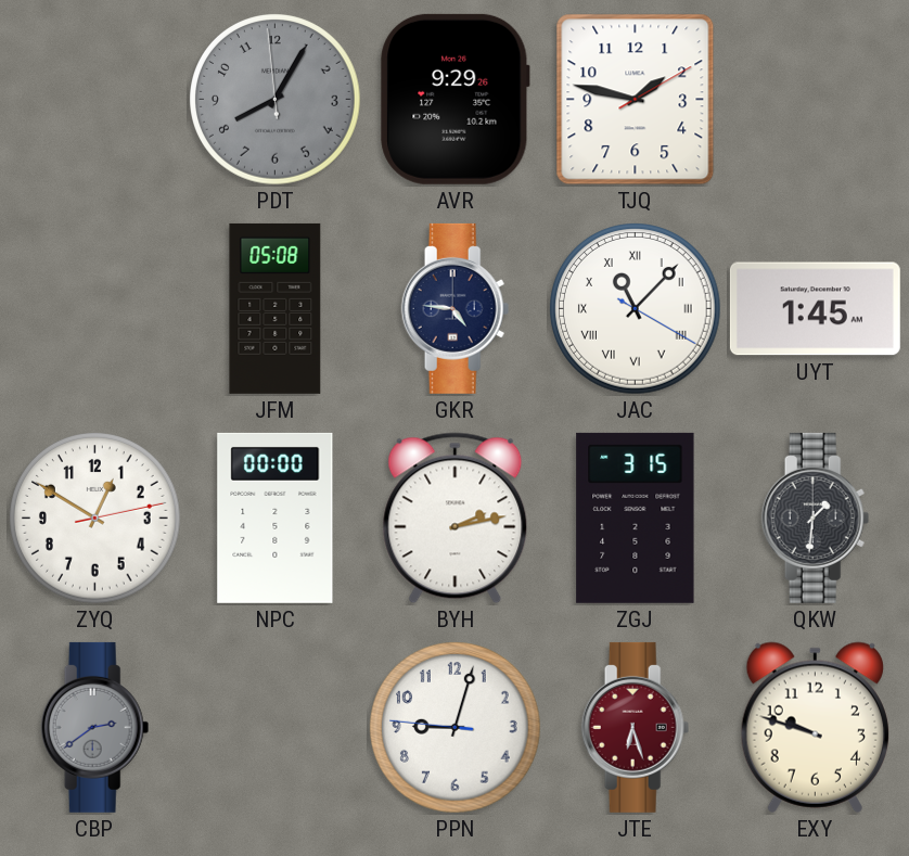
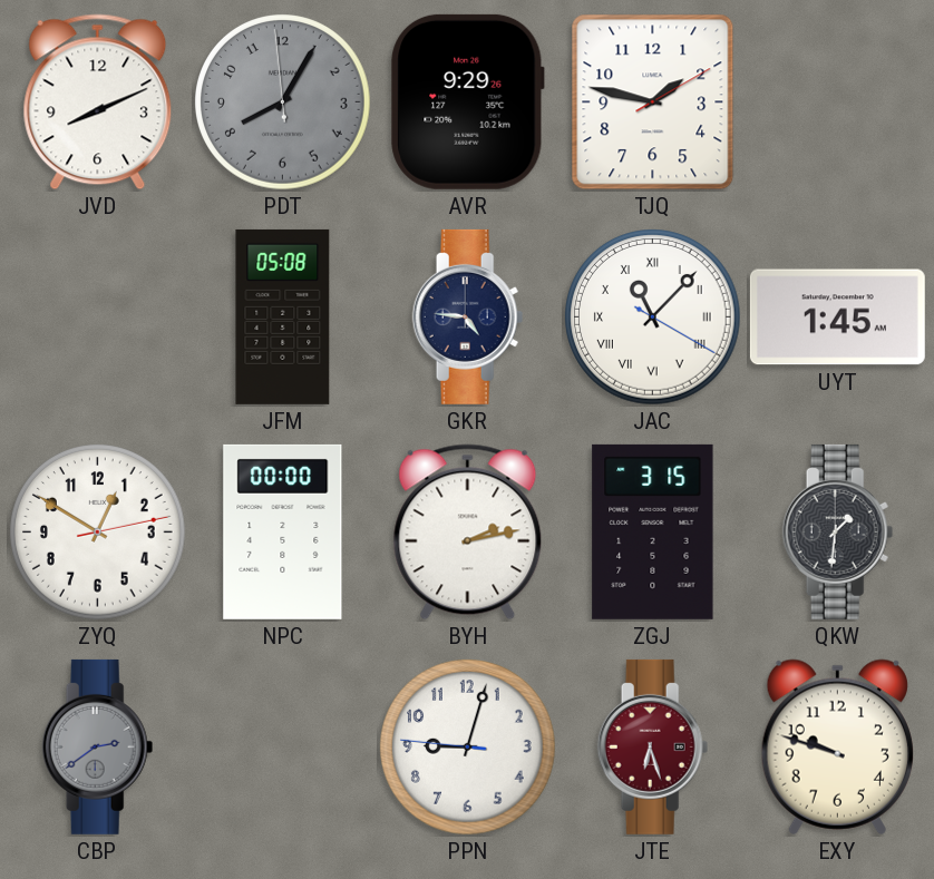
JVD: none -> 8:11 (98, 102)
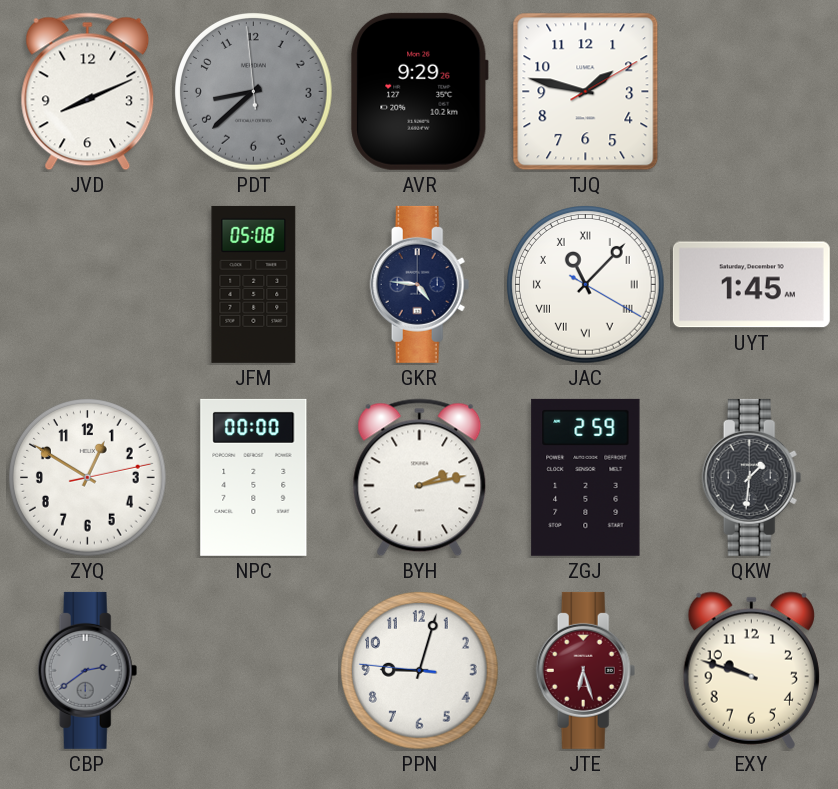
PDT: 8:04 -> 8:37 (254, 92)
ZGJ: 3:15 -> 2:59 (586, 477)
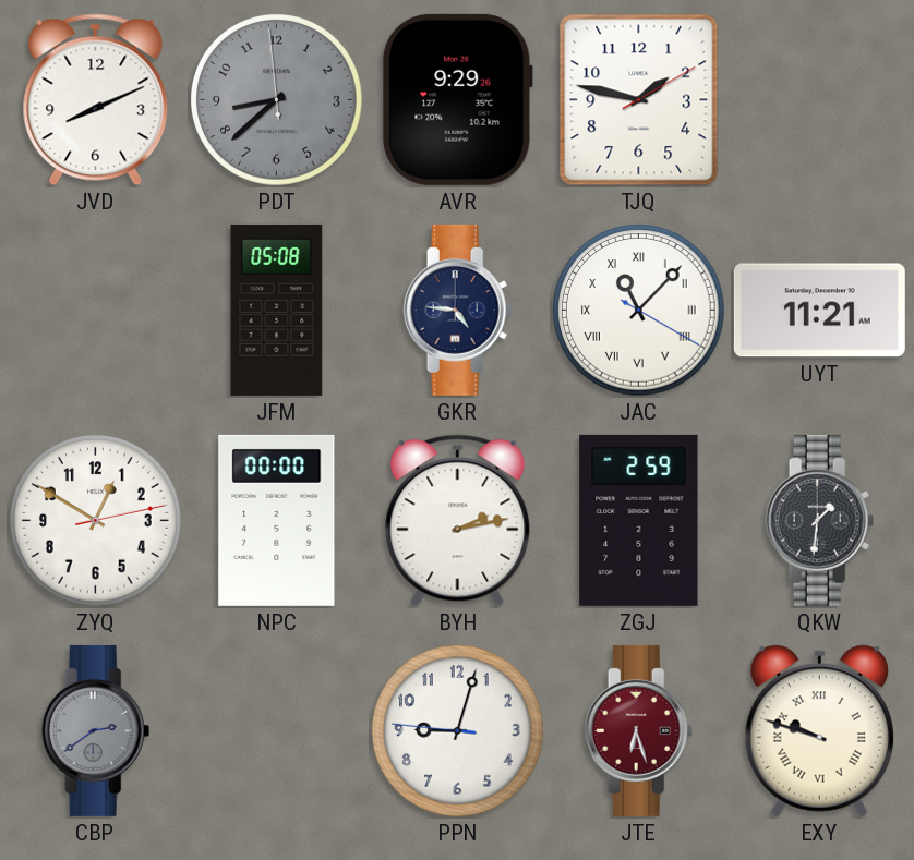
UYT: 1:45 -> 11:21 (819, 311)
EXY numerals: Arabic -> Roman (819, 730)
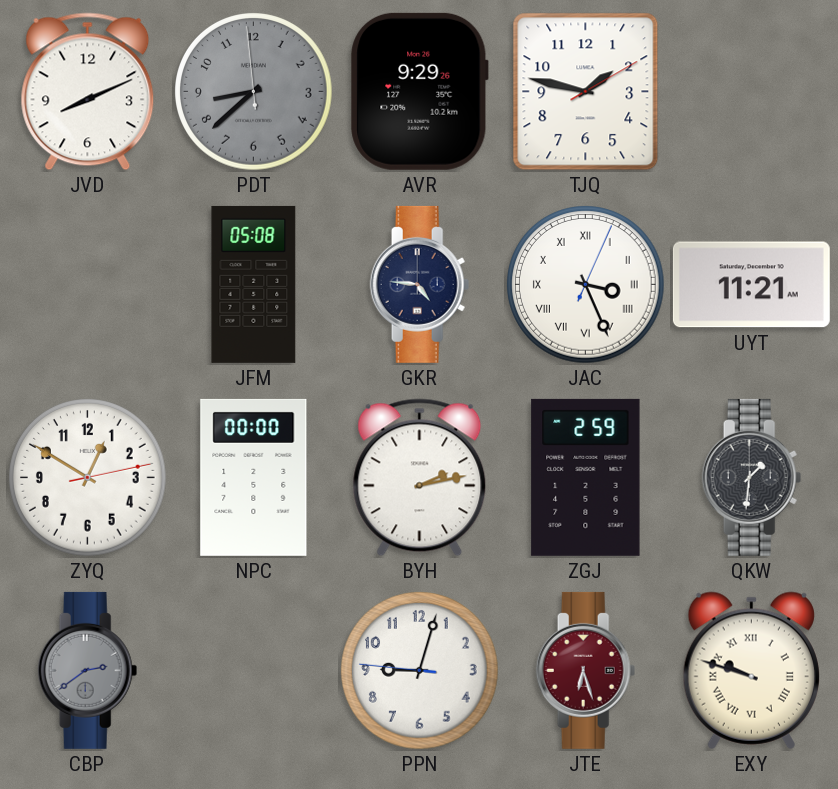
JAC: 11:07 -> 3:26 (586, 285)
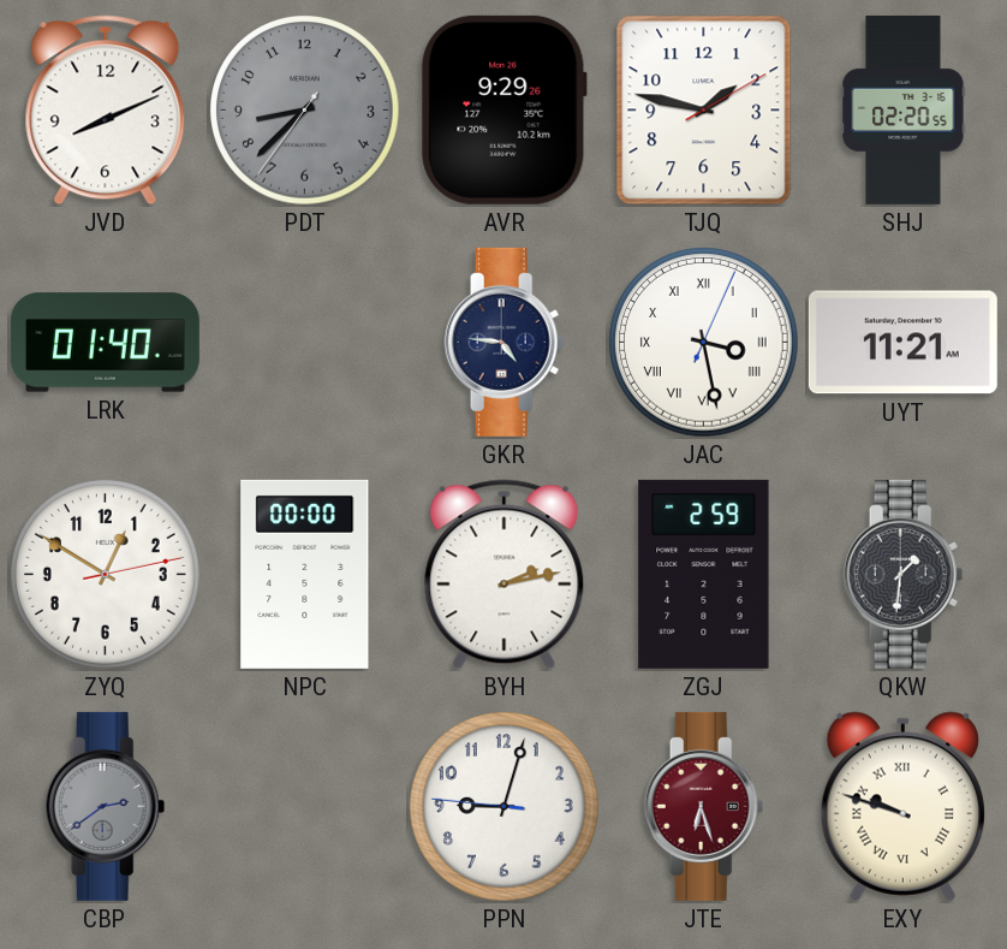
PDT: 8:37:59 -> 8:37:36 (305, 111)
SHJ: none -> 02:20 (904, 109)
LRK: none -> 01:40 (105, 343)
JFM: 05:08 -> none (254, 284)
JAC: 3:26 -> 3:28 (704, 343)
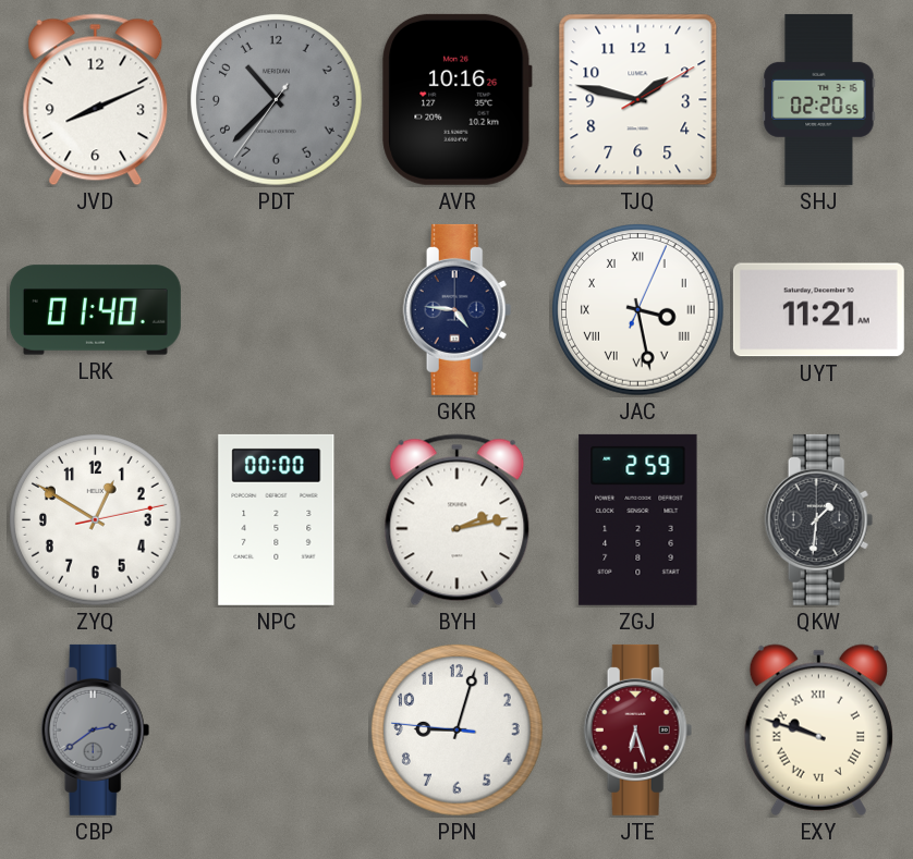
PDT: 8:37 -> 10:37 (277, 100)
AVR: 9:29 -> 10:16 (458, 99)
